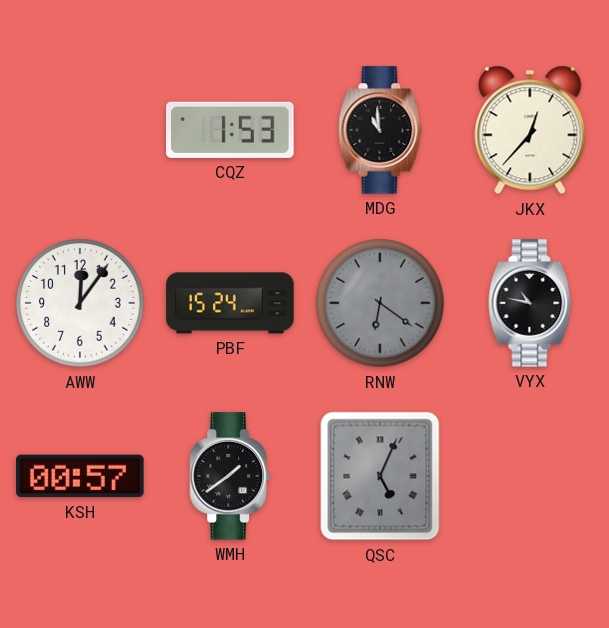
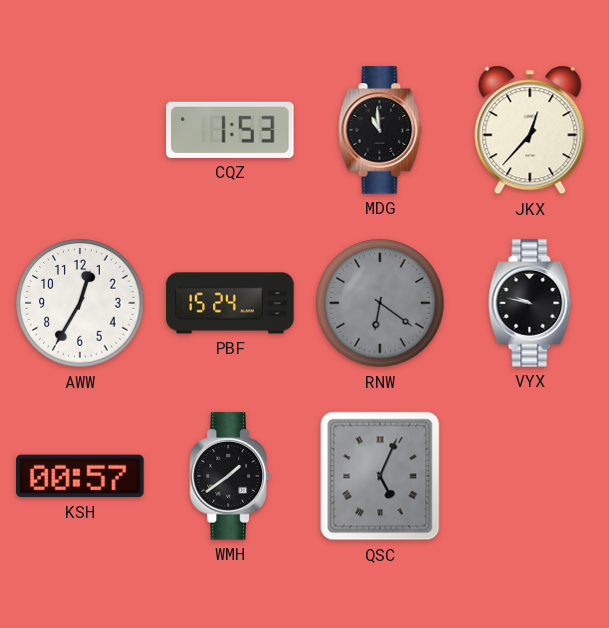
AWW: 12:06 -> 12:35 (80, 303)
VYX: 10:47 -> 9:47 (530, 303)
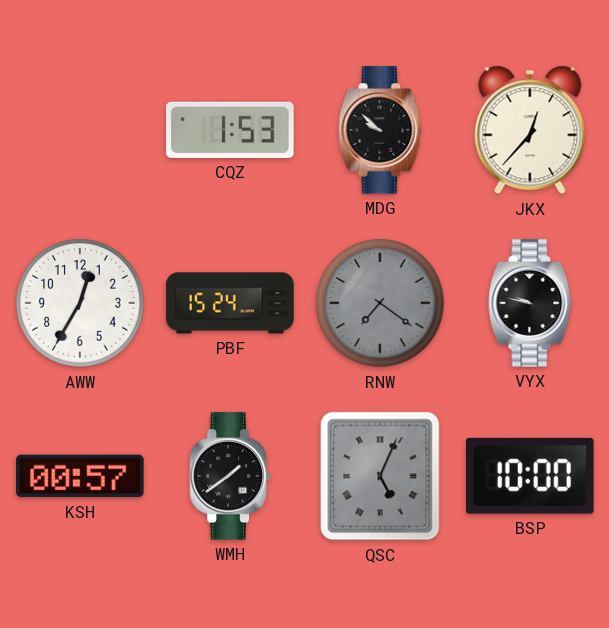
MDG: 10:59 -> 9:52 (380, 130)
RNW: 6:21 -> 7:21 (380, 303)
BSP: none -> 10:00 (530, 476)
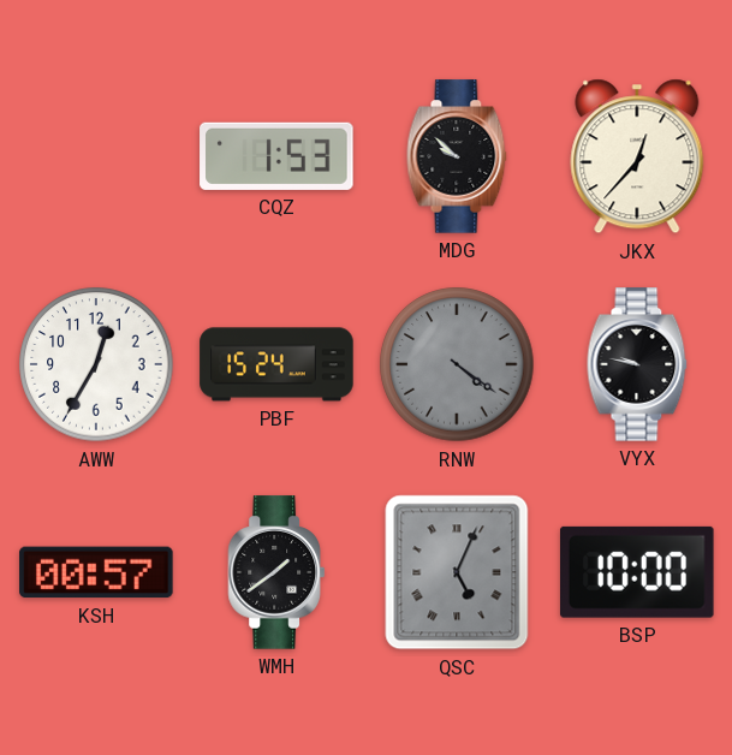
RNW: 7:21 -> 4:21 (457, 364)
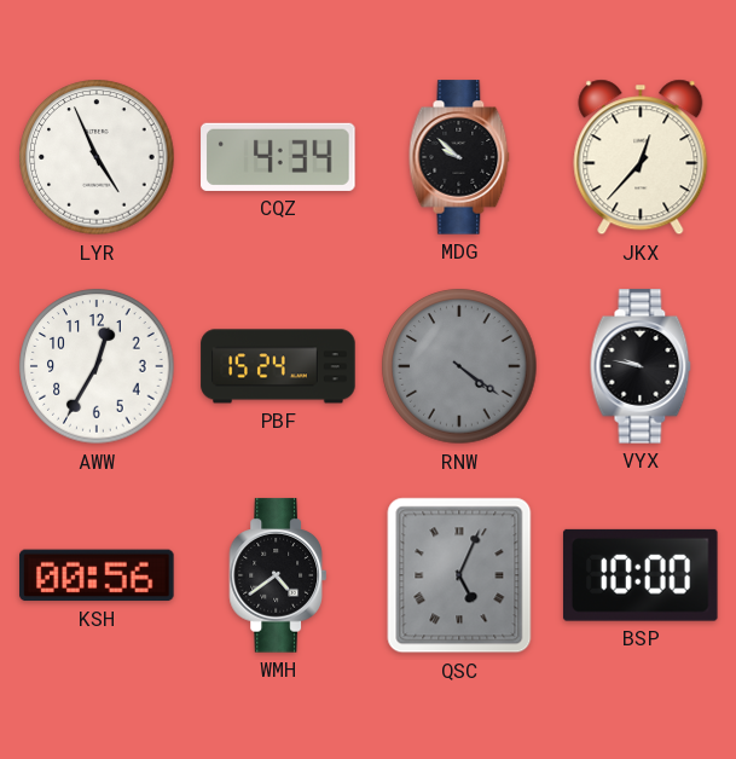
LYR: none -> 4:56 (97, 157)
CQZ: 1:53 -> 4:34 (278, 157)
KSH: 00:57 -> 00:56 (97, 575)
WMH: 1:39 -> 4:39 (277, 575)
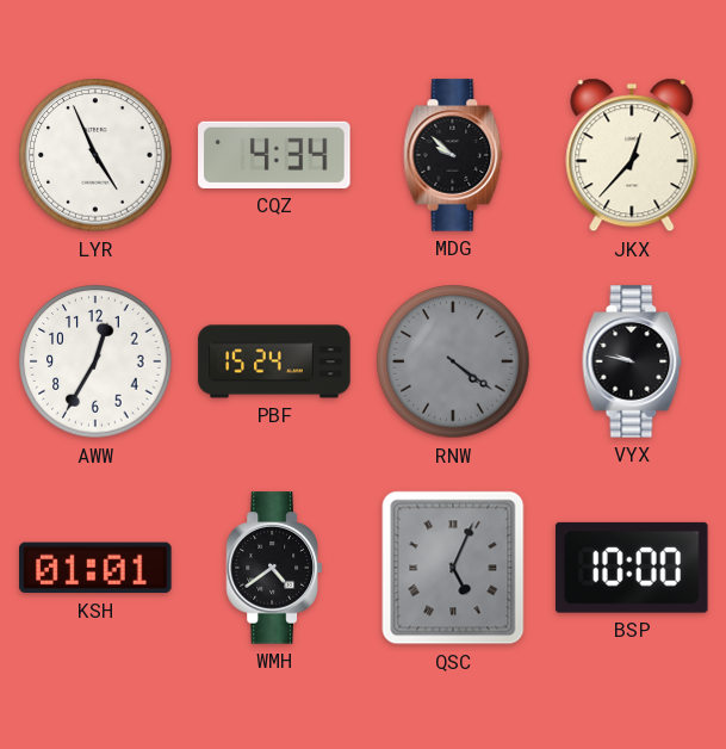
KSH: 00:56 -> 01:01 (95, 568)
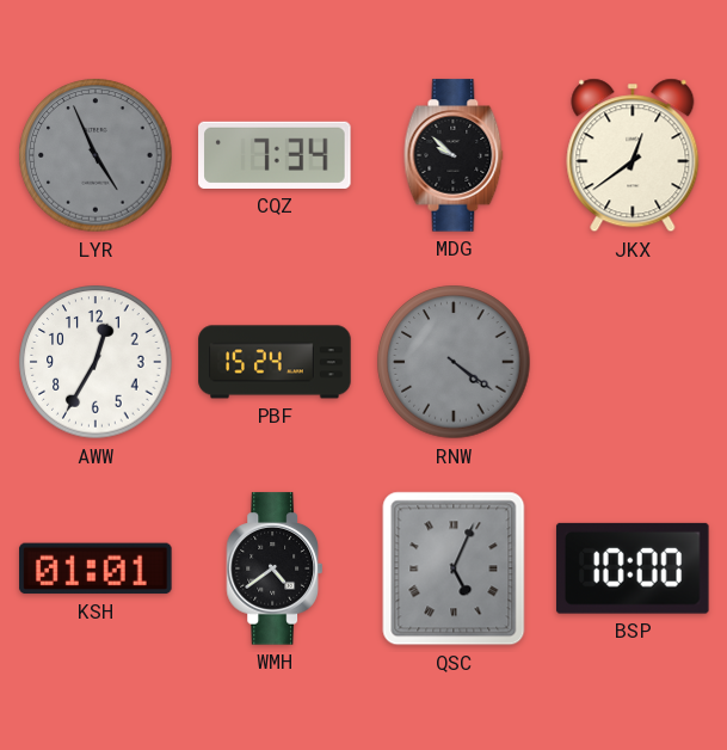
LYR dial: white -> grey (96, 155)
CQZ: 4:34 -> 7:34 (275, 155)
JKX: 12:37 -> 12:39 (633, 155)
VYX: 9:47 -> none (632, 361)
